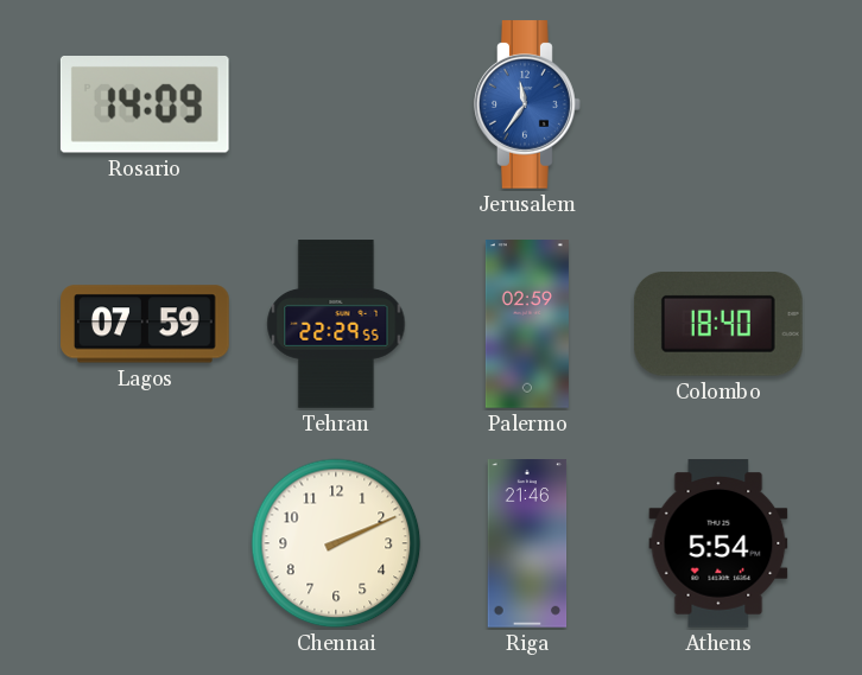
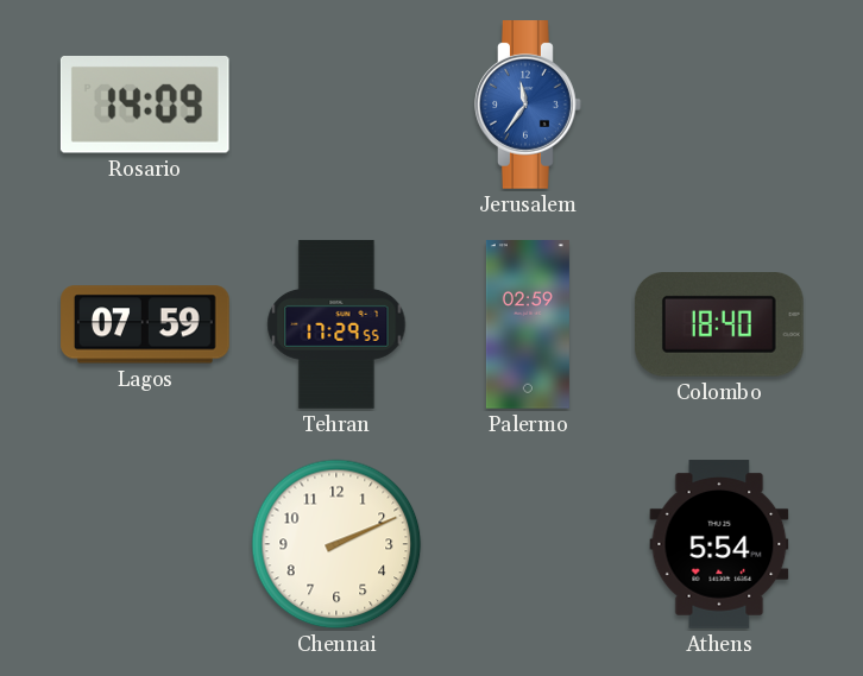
Tehran: 22:29 -> 17:29 (336, 324)
Riga: 21:46 -> none (527, 543)
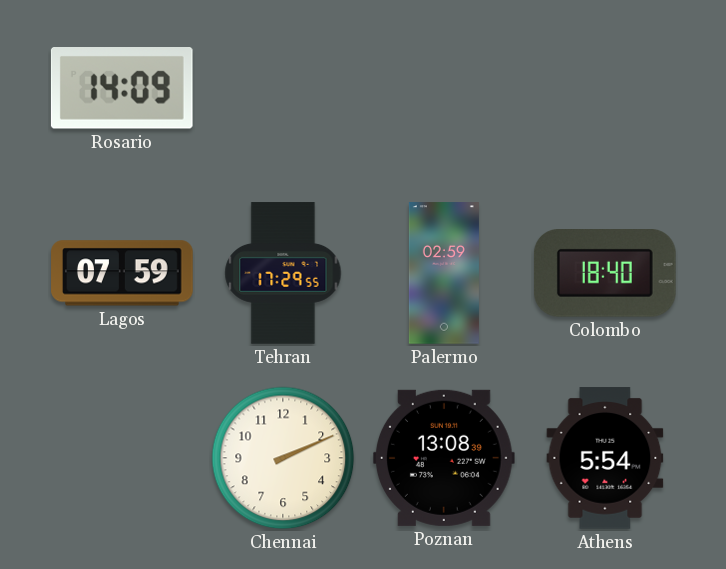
Jerusalem: 11:36 -> none (528, 105)
Poznan: none -> 13:08 (444, 458)
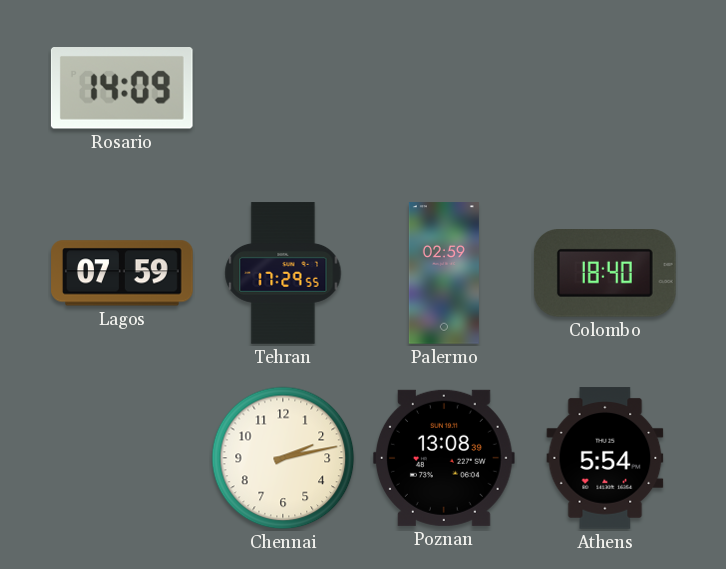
Chennai: 2:11 -> 2:13 (283, 458)
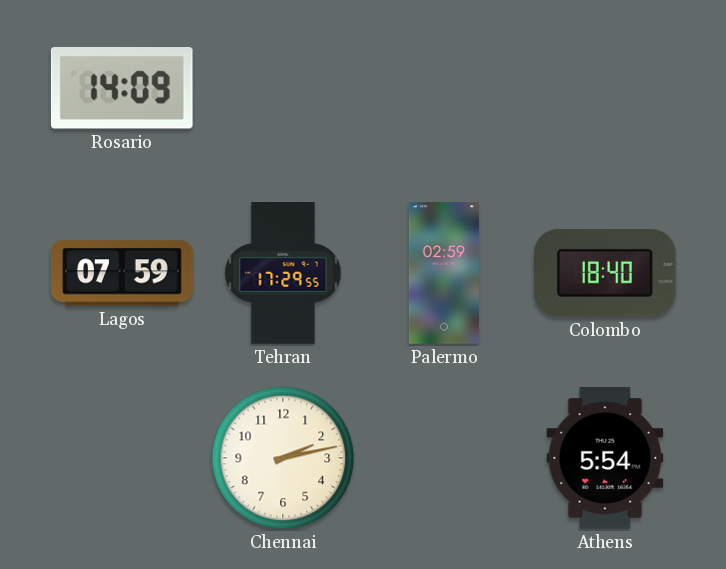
Poznan: 13:08 -> none (444, 458)
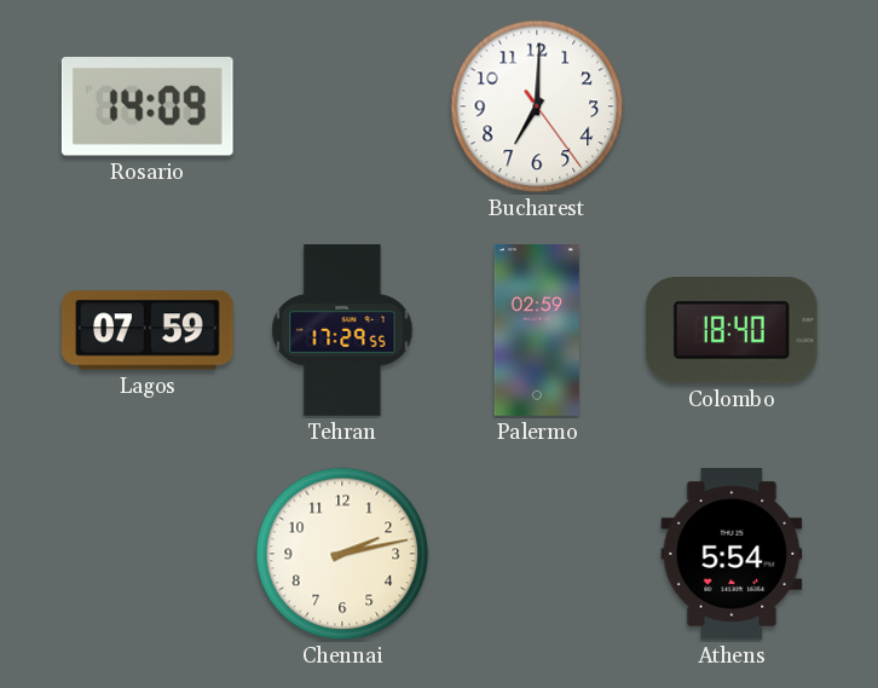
Bucharest: none -> 7:00 (537, 106)
